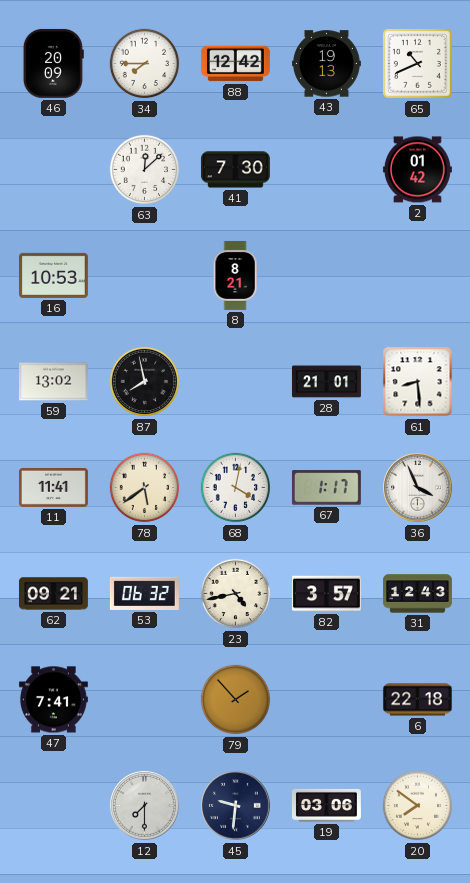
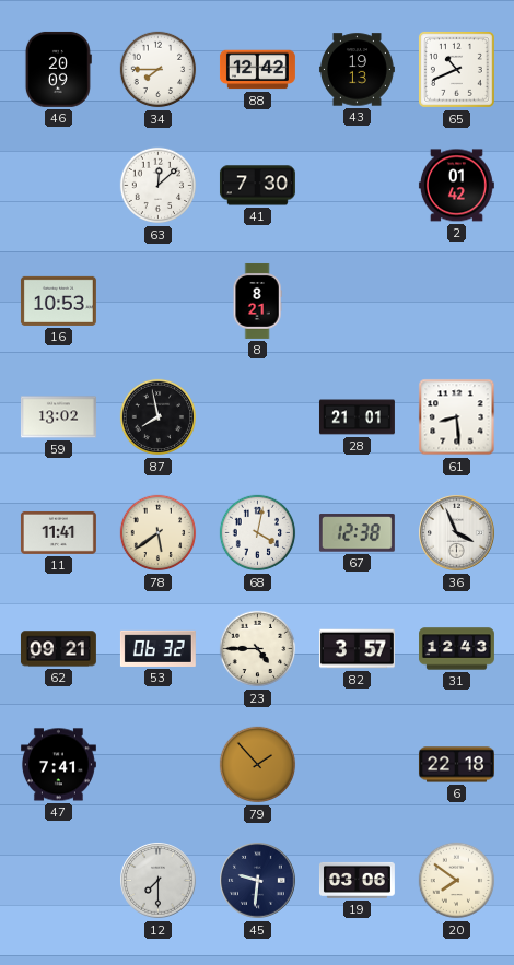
67: 1:17 -> 12:38 (357, 533)
23: 4:43 -> 4:45 (258, 649)
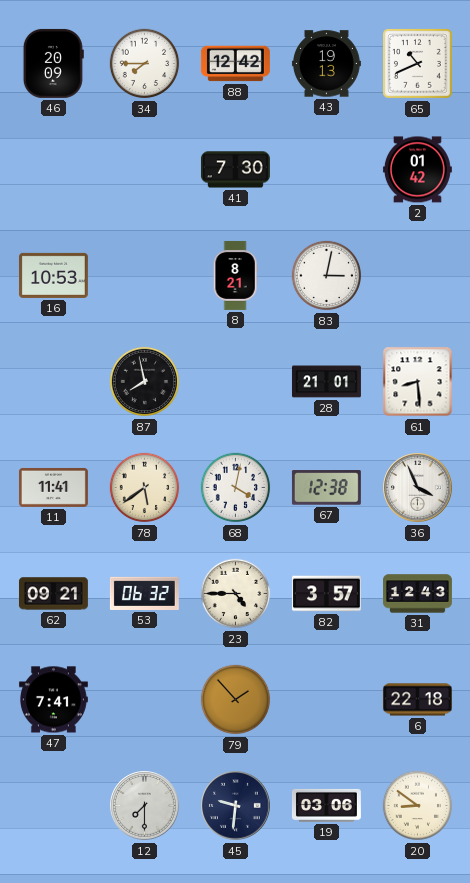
63: 12:08 -> none (159, 186)
83: none -> 3:02 (327, 276)
59: 13:02 -> none (58, 417)
20: 7:51 -> 8:51 (418, 806)
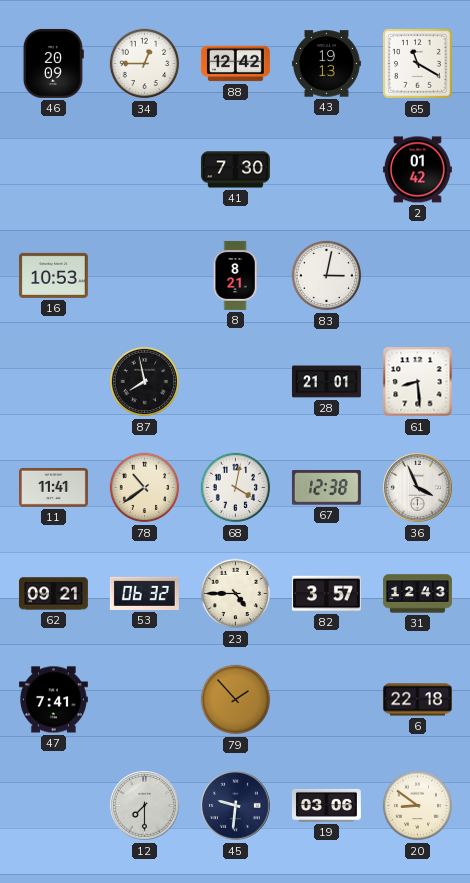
34: 7:45 -> 12:45 (145, 64)
65: 10:41 -> 11:20 (417, 63)
78: 5:39 -> 10:39 (145, 488)
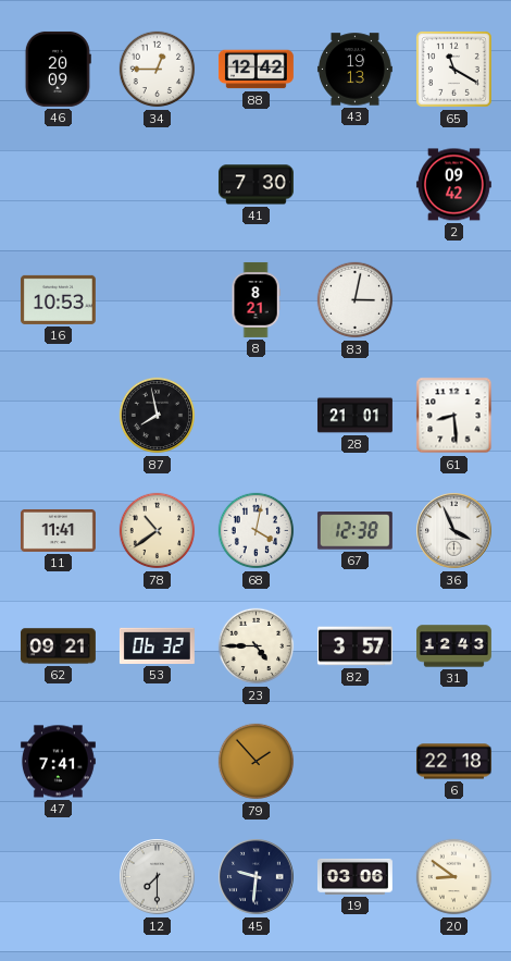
2: 01:42 -> 09:42 (453, 185)
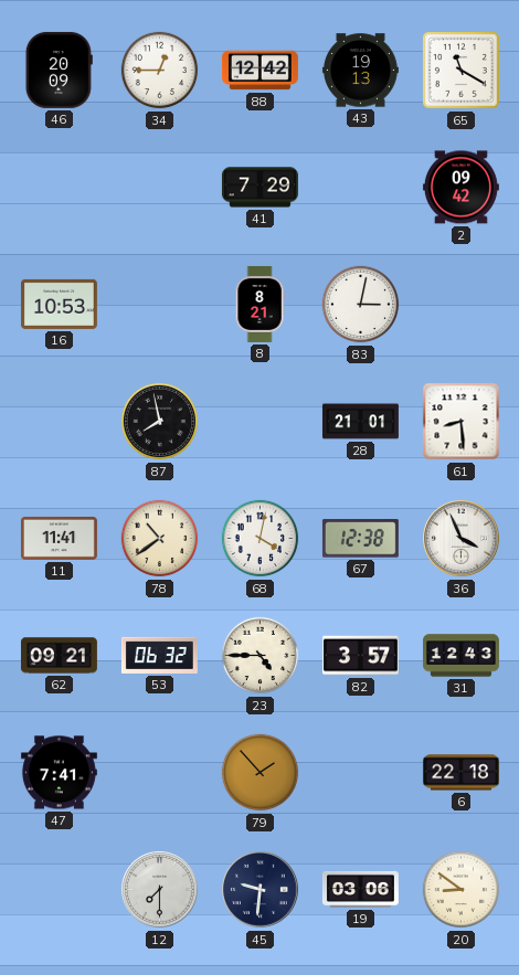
41: 7:30 -> 7:29 (259, 188)
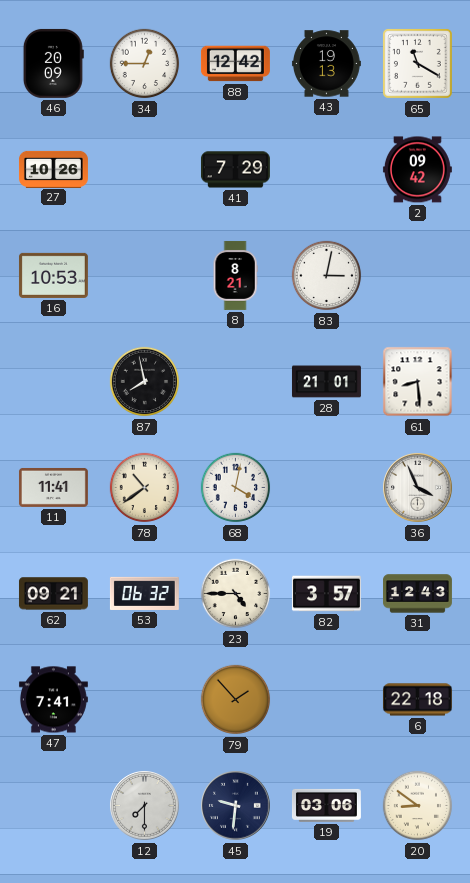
27: none -> 10:26 (53, 169)
67: 12:38 -> none (360, 539)
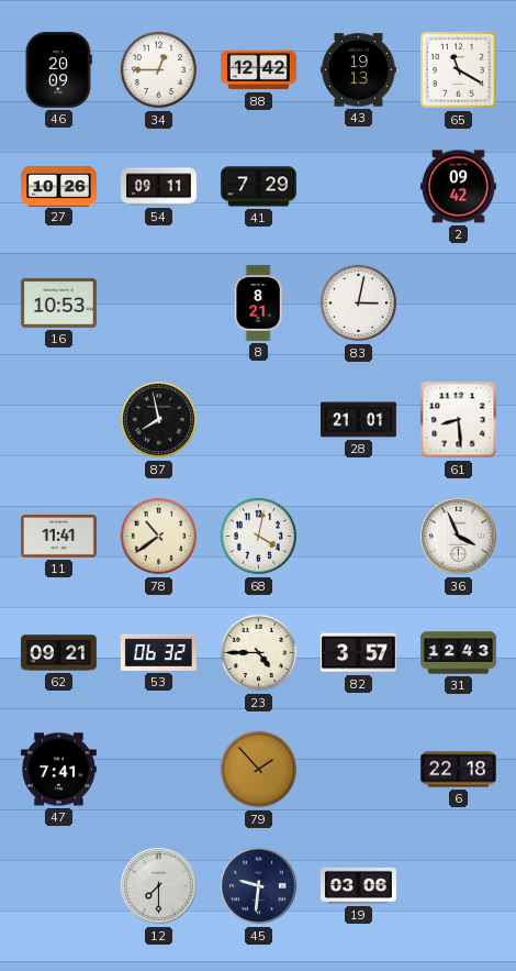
54: none -> 09:11 (158, 187)
20: 8:51 -> none (418, 806)
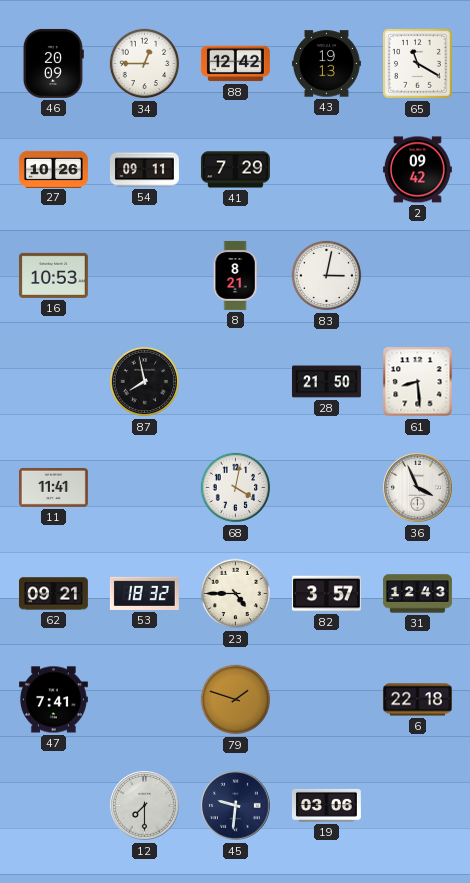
28: 21:01 -> 21:50 (327, 382)
78: 10:39 -> none (159, 537)
53: 06:32 -> 18:32 (144, 593)
79: 1:53 -> 1:48 (236, 700)
